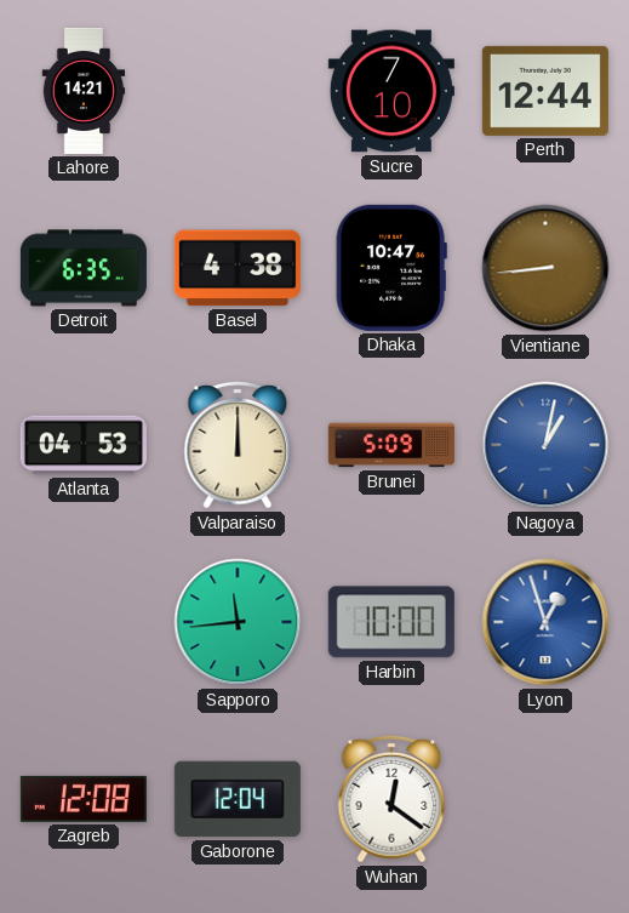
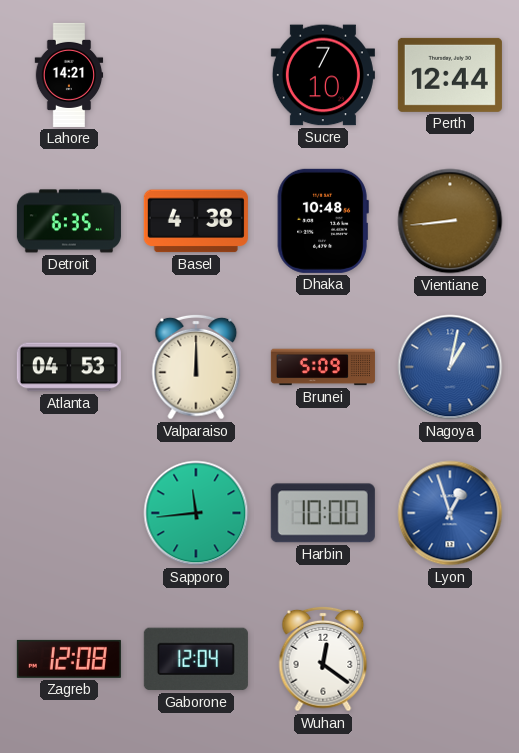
Dhaka: 10:47 -> 10:48 (323, 221)
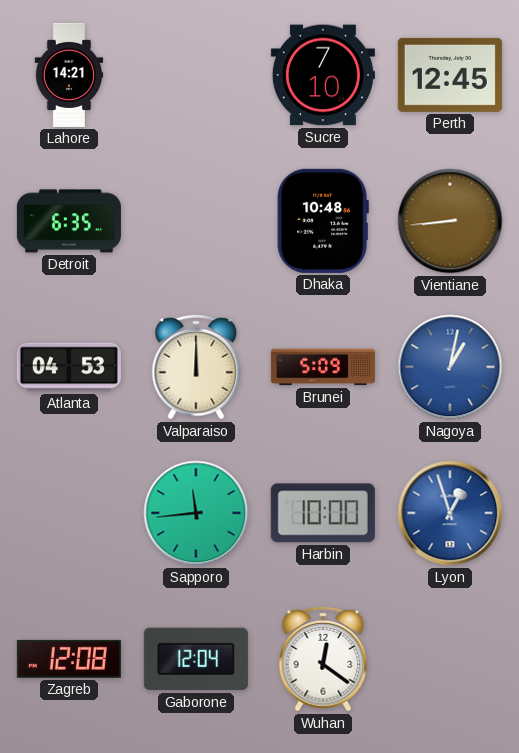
Perth: 12:44 -> 12:45 (450, 75)
Basel: 4:38 -> none (196, 221)
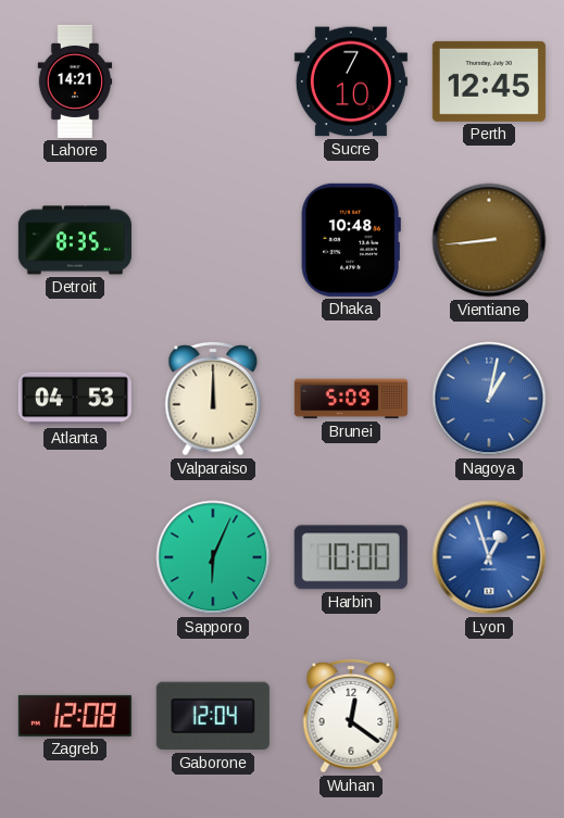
Detroit: 6:35 -> 8:35 (75, 240)
Sapporo: 11:44 -> 6:04 (213, 557)
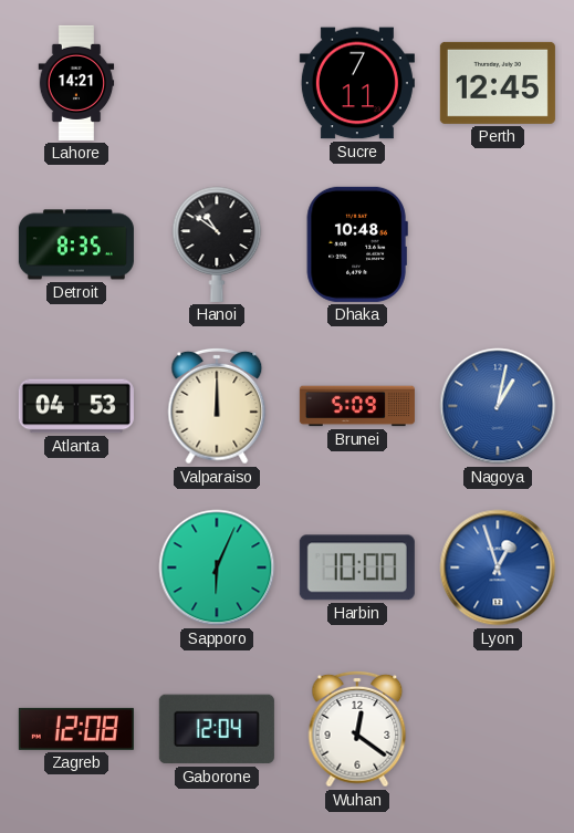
Sucre: 7:10 -> 7:11 (357, 83)
Hanoi: none -> 10:51 (217, 244)
Vientiane: 8:44 -> none (489, 240)
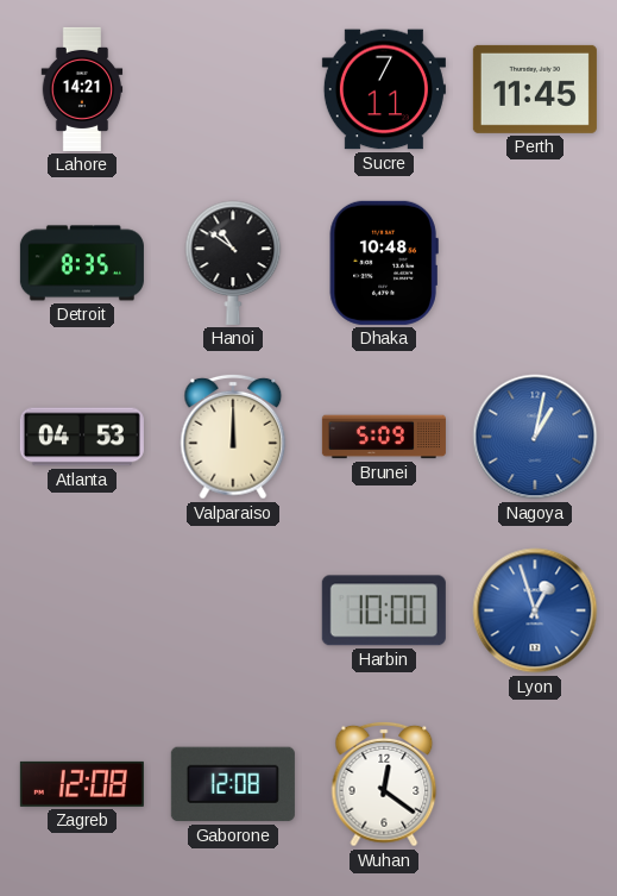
Perth: 12:45 -> 11:45 (535, 89)
Sapporo: 6:04 -> none (217, 568)
Gaborone: 12:04 -> 12:08 (233, 784)
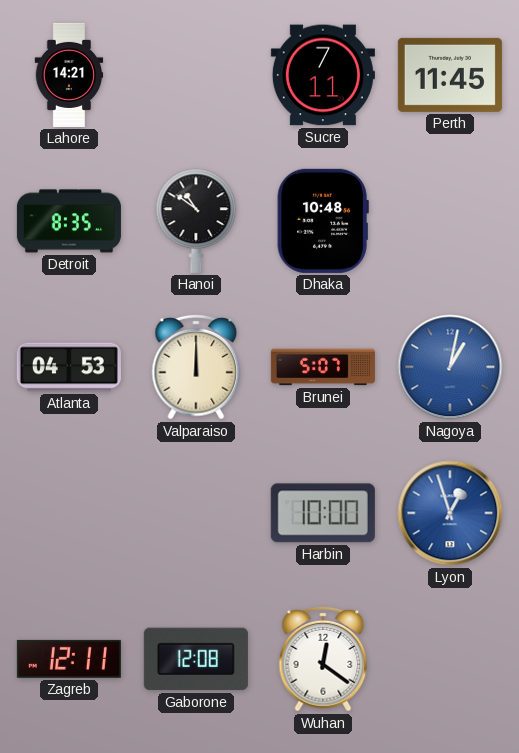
Brunei: 5:09 -> 5:07 (323, 367)
Zagreb: 12:08 -> 12:11 (69, 659)
